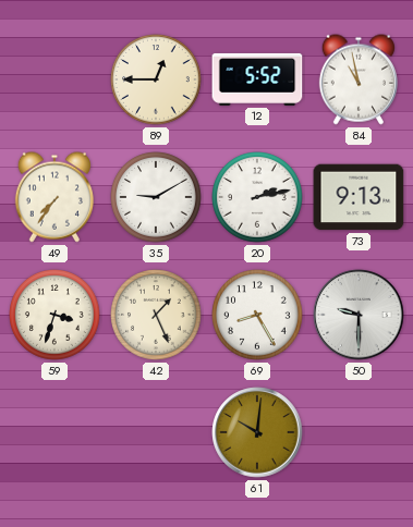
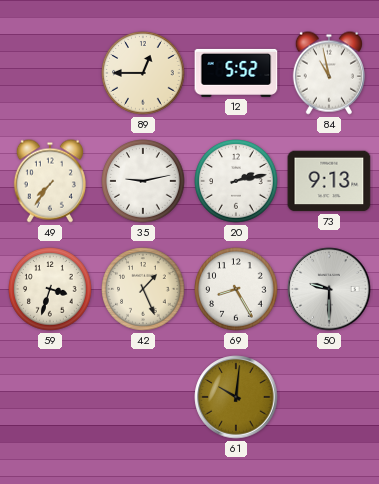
35: 9:10 -> 9:13 (143, 181)
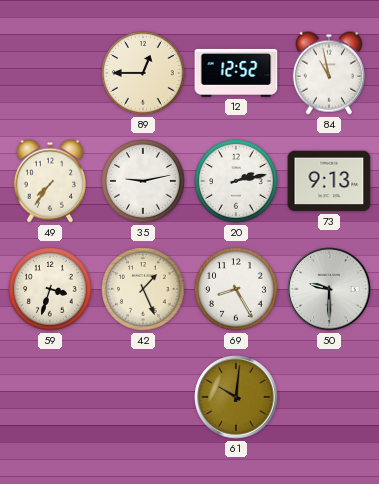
12: 5:52 -> 12:52 (236, 73)
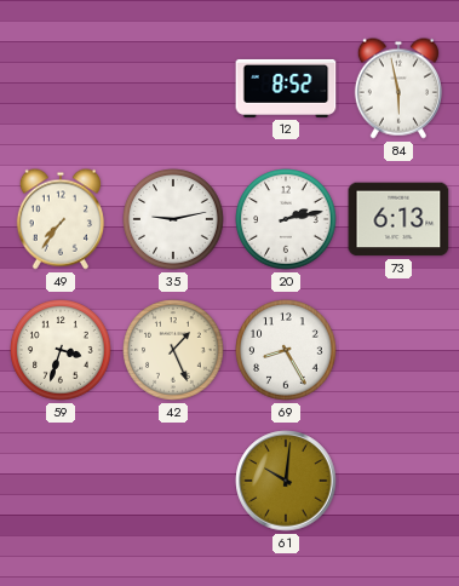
89: 12:45 -> none (143, 73)
12: 12:52 -> 8:52 (286, 88)
84: 10:58 -> 5:58 (398, 88)
73: 9:13 -> 6:13 (398, 219)
50: 9:30 -> none (329, 289)
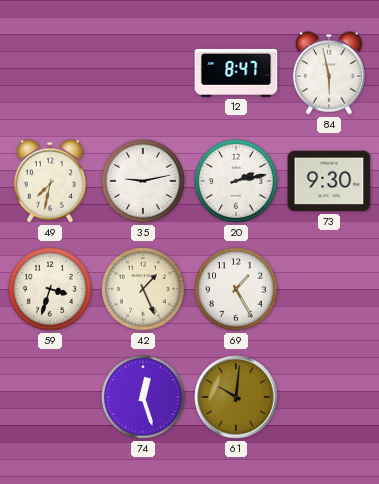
12: 8:52 -> 8:47 (236, 73)
49: 7:36 -> 7:32 (50, 181)
73: 6:13 -> 9:30 (329, 181)
69: 8:25 -> 1:25 (236, 289)
74: none -> 12:27 (143, 397)
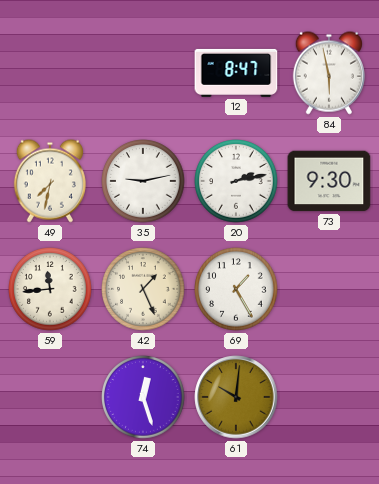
59: 3:33 -> 11:44 (50, 289)
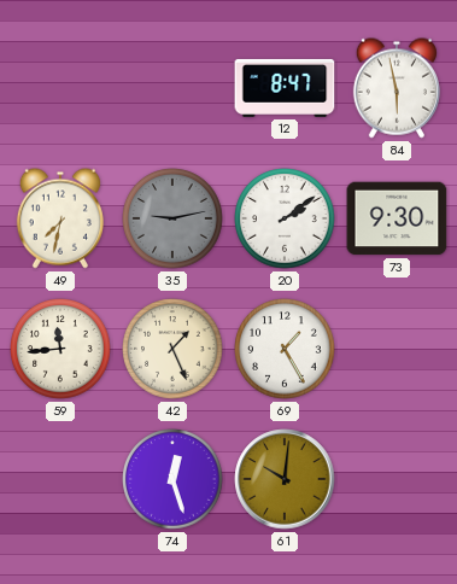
35 dial: white -> grey (172, 218)
20: 2:13 -> 2:09 (285, 218)
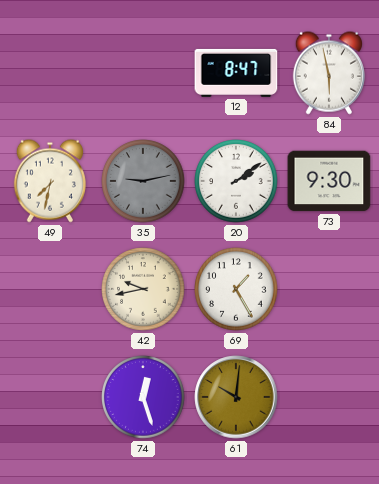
59: 11:44 -> none (60, 349)
42: 1:26 -> 9:43 (143, 289)
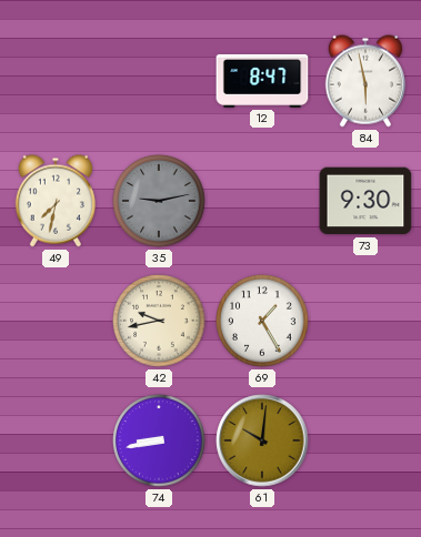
20: 2:09 -> none (236, 181)
74: 12:27 -> 8:43 (159, 440)
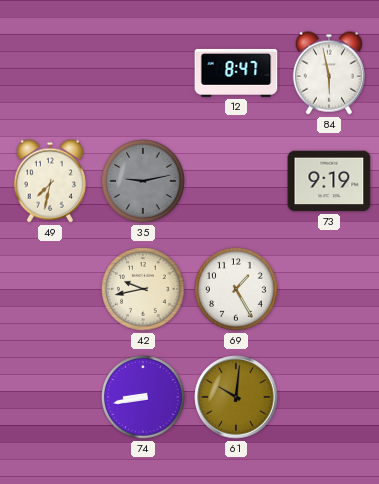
73: 9:30 -> 9:19 (329, 181)
